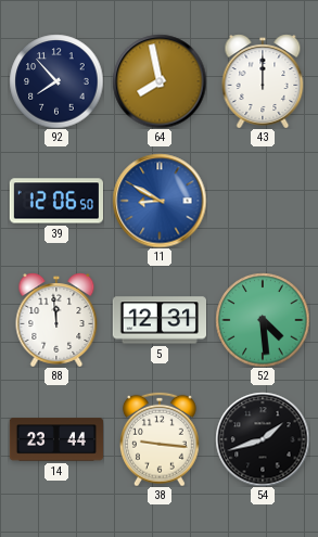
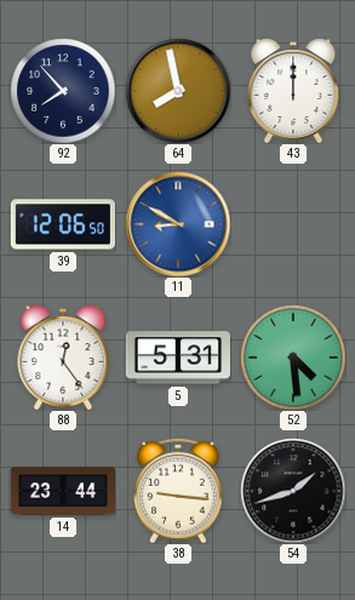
88: 11:59 -> 12:24 (63, 358)
5: 12:31 -> 5:31 (177, 358)
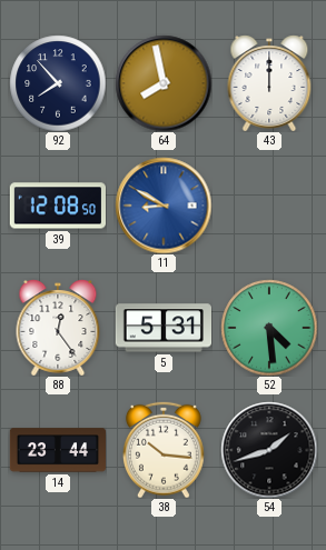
39: 12:06 -> 12:08 (57, 206)
38: 9:16 -> 10:16 (164, 450)
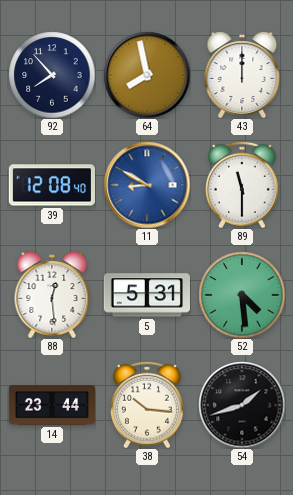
39: 12:08:50 -> 12:08:40 (51, 185)
89: none -> 11:30 (242, 185)
88: 12:24 -> 12:29 (52, 295)
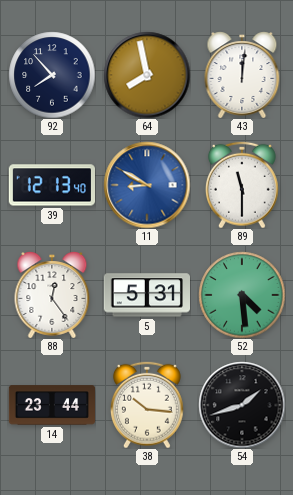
43: 12:00 -> 12:01 (242, 75)
39: 12:08 -> 12:13 (51, 185)
88: 12:29 -> 12:24 (52, 295)
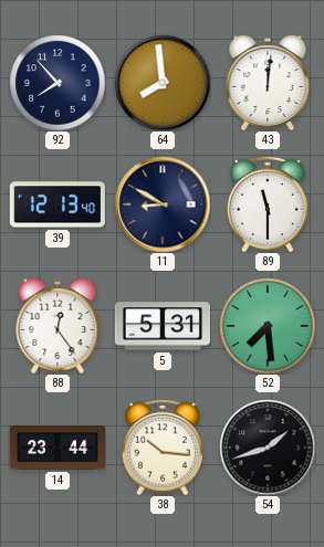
64: 7:58 -> 7:59 (163, 83)
11 dial: blue -> navy (163, 204)
52: 4:29 -> 7:29 (268, 326)
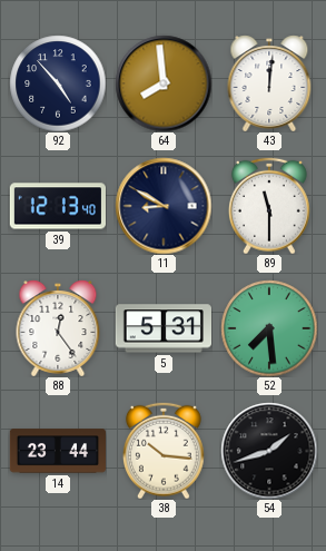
92: 7:53 -> 4:53 (58, 83)
